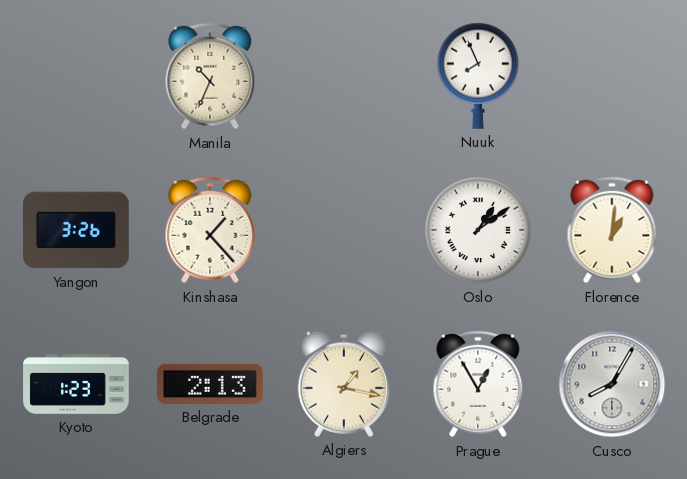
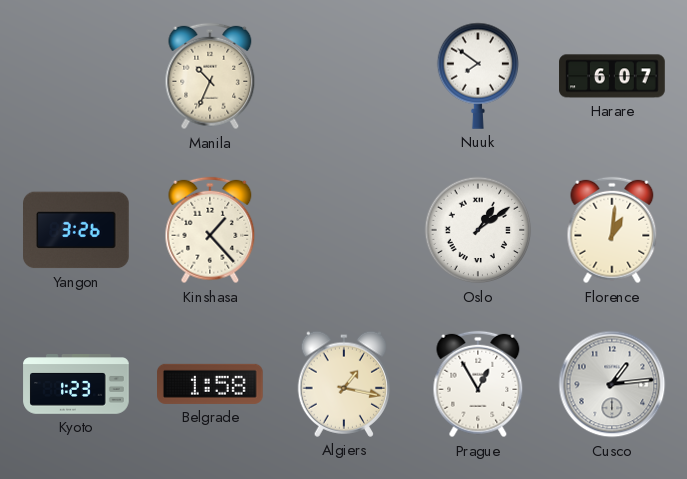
Nuuk: 7:56 -> 7:51 (477, 76)
Harare: none -> 6:07 (612, 76)
Belgrade: 2:13 -> 1:58 (211, 384)
Cusco: 8:05 -> 1:14 (612, 384)
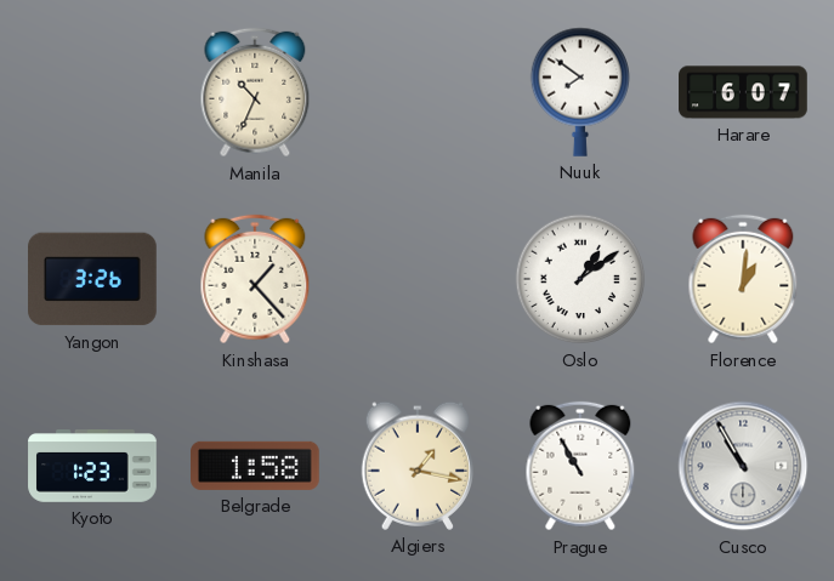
Prague: 12:55 -> 10:55 (580, 466)
Cusco: 1:14 -> 10:55 (743, 466)
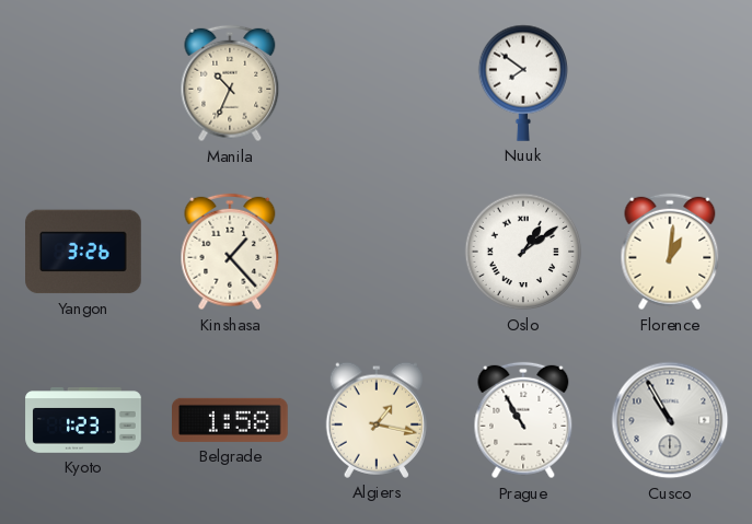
Harare: 6:07 -> none (743, 92)
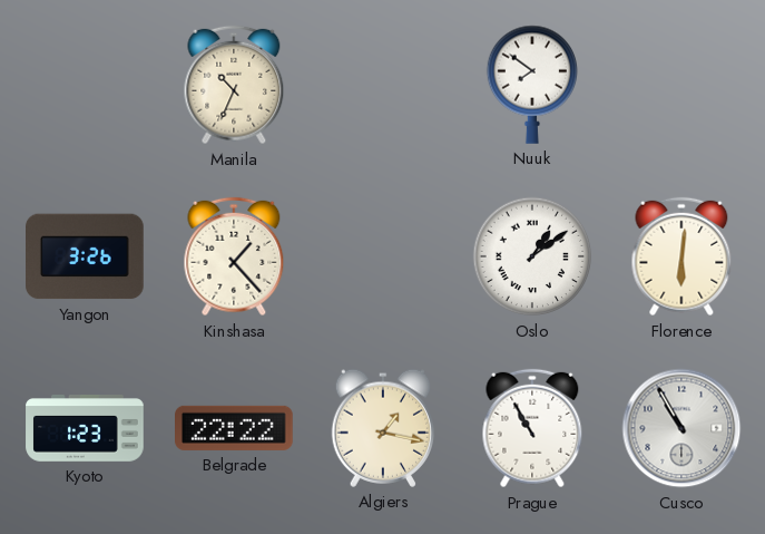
Florence: 1:01 -> 6:01 (681, 256)
Belgrade: 1:58 -> 22:22 (235, 428)
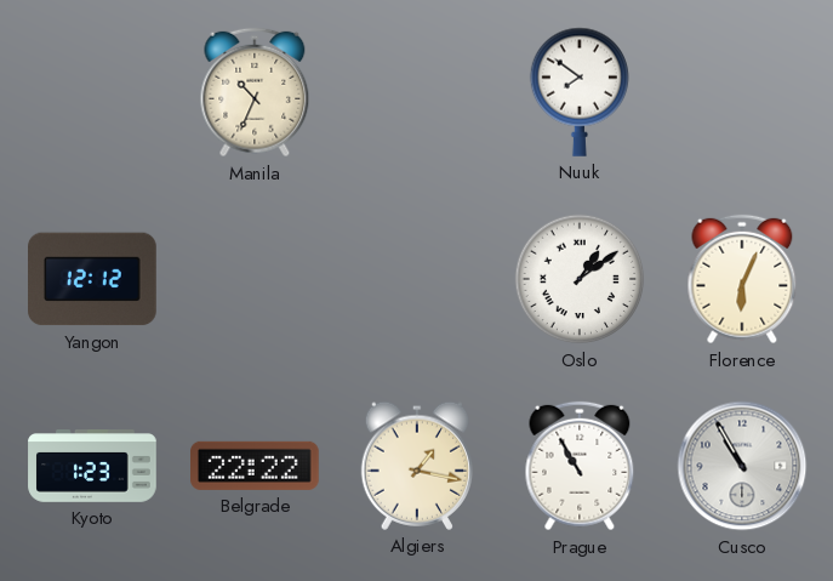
Yangon: 3:26 -> 12:12 (93, 279)
Kinshasa: 1:23 -> none (234, 256)
Florence: 6:01 -> 6:04 (742, 279)
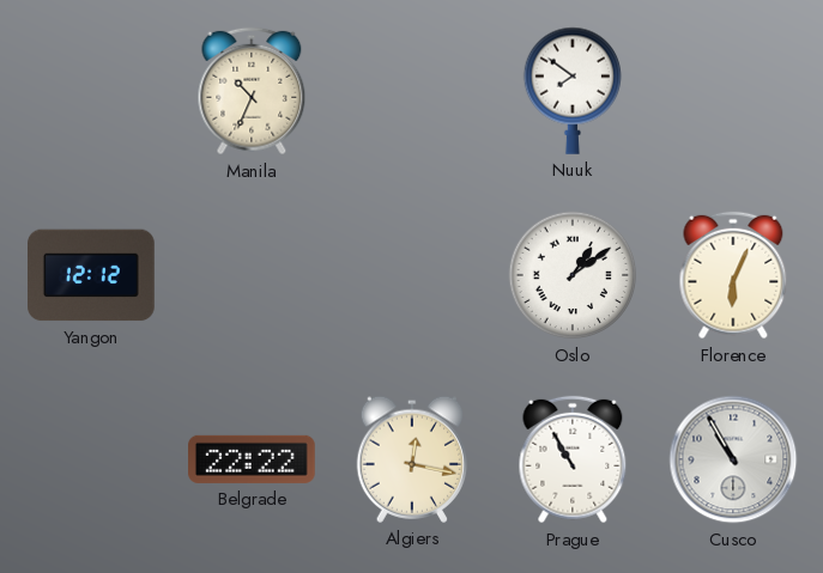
Kyoto: 1:23 -> none (92, 466)
Algiers: 1:17 -> 12:17 (412, 459)
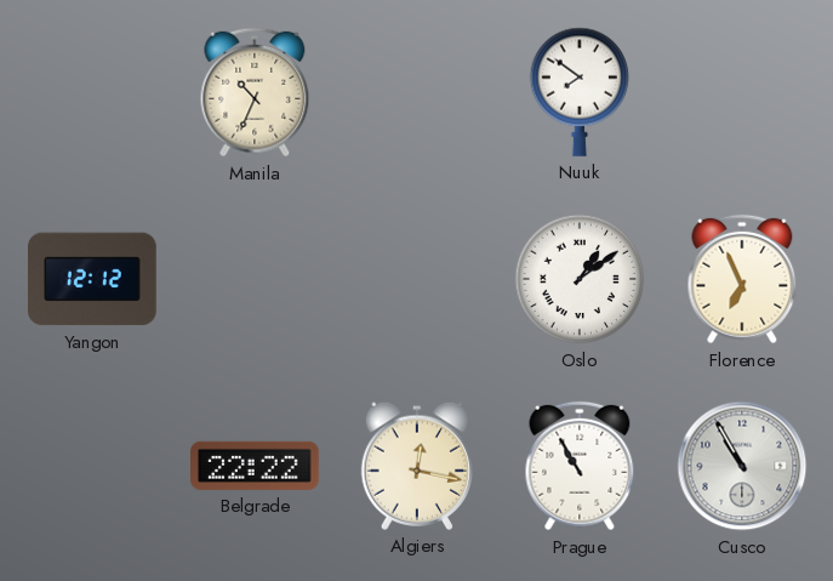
Florence: 6:04 -> 6:56 (742, 279)
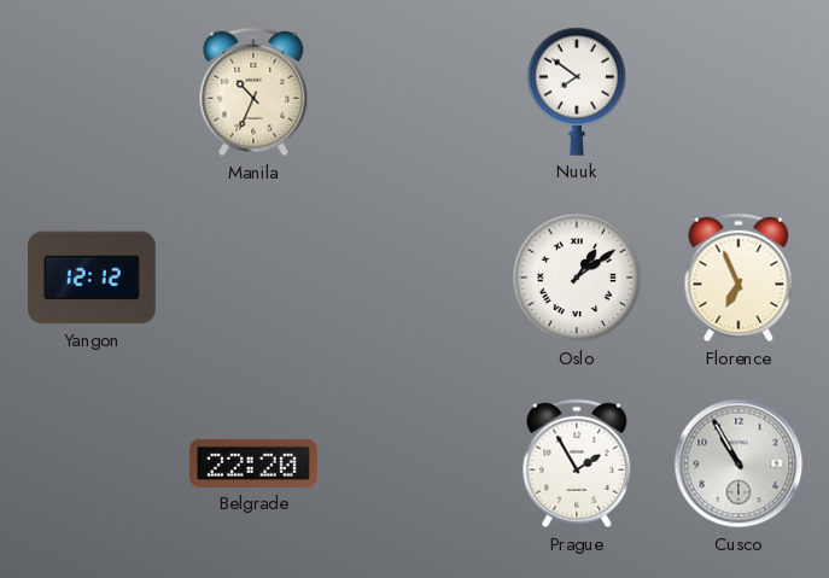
Belgrade: 22:22 -> 22:20 (255, 463)
Algiers: 12:17 -> none (417, 466)
Prague: 10:55 -> 1:55 (577, 463)
